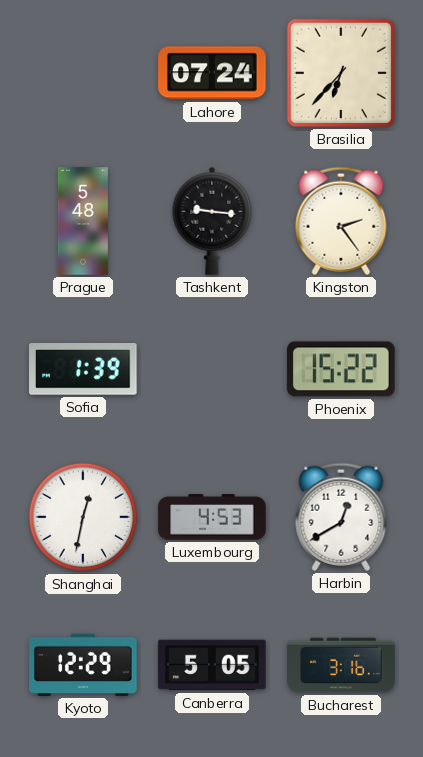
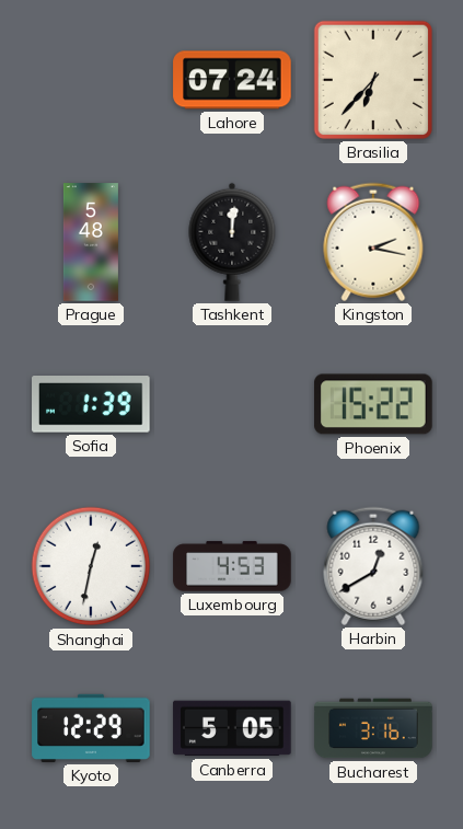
Tashkent: 9:16 -> 12:01 (232, 242)
Kingston: 2:24 -> 2:17 (373, 242)
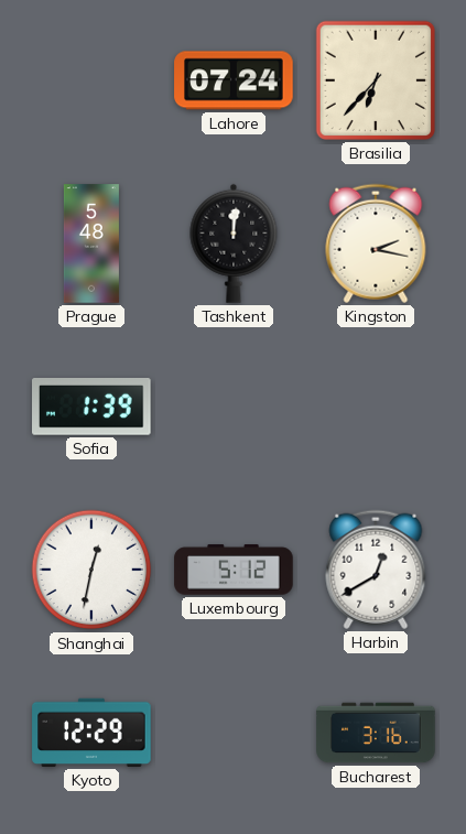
Phoenix: 15:22 -> none (373, 404)
Luxembourg: 4:53 -> 5:12 (234, 570)
Canberra: 5:05 -> none (232, 728)
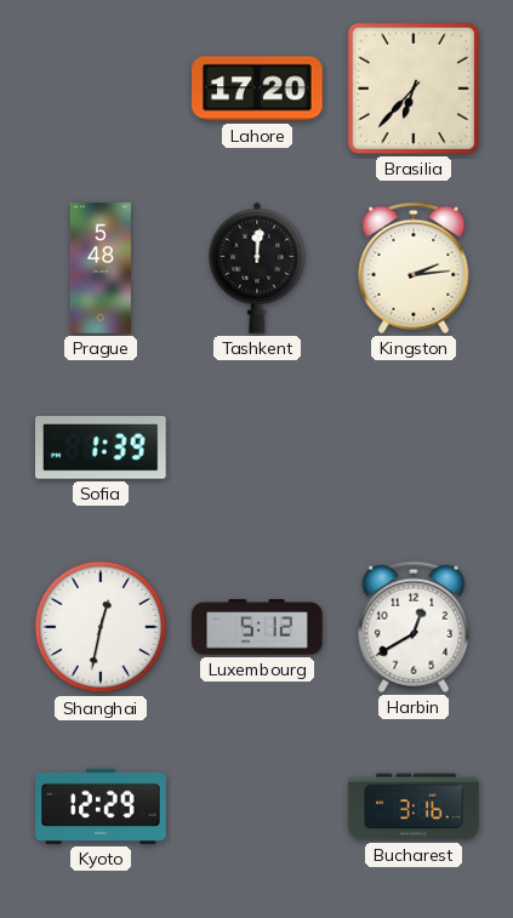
Lahore: 07:24 -> 17:20 (257, 89)
Kingston: 2:17 -> 2:14 (414, 268)
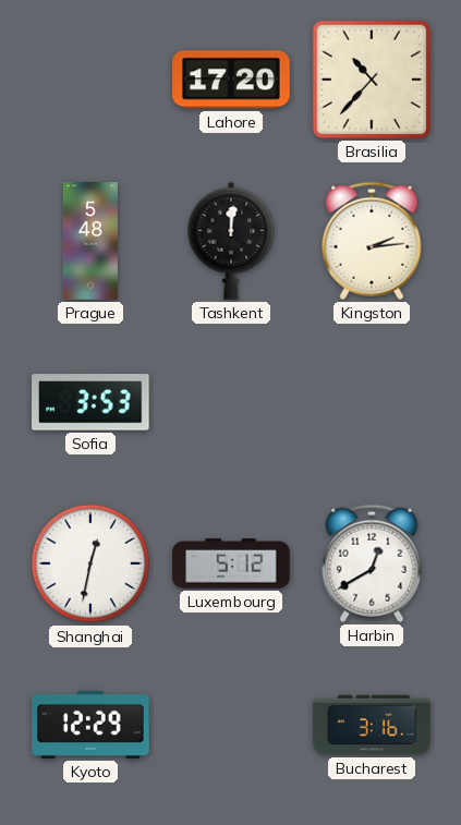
Brasilia: 6:37 -> 10:37 (372, 80)
Sofia: 1:39 -> 3:53 (92, 403)
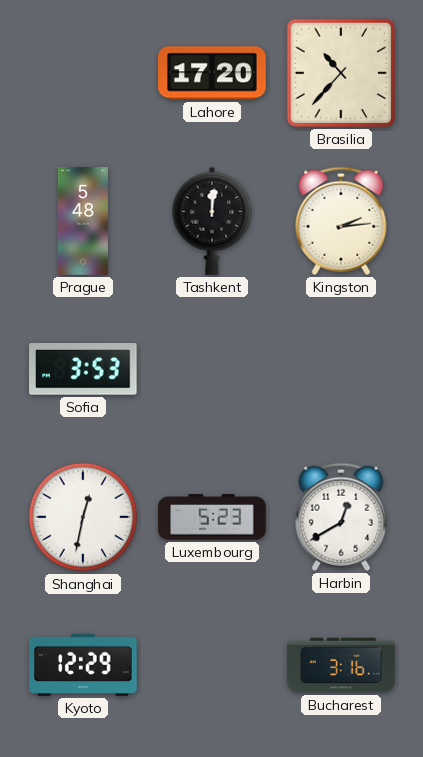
Luxembourg: 5:12 -> 5:23 (212, 517)
